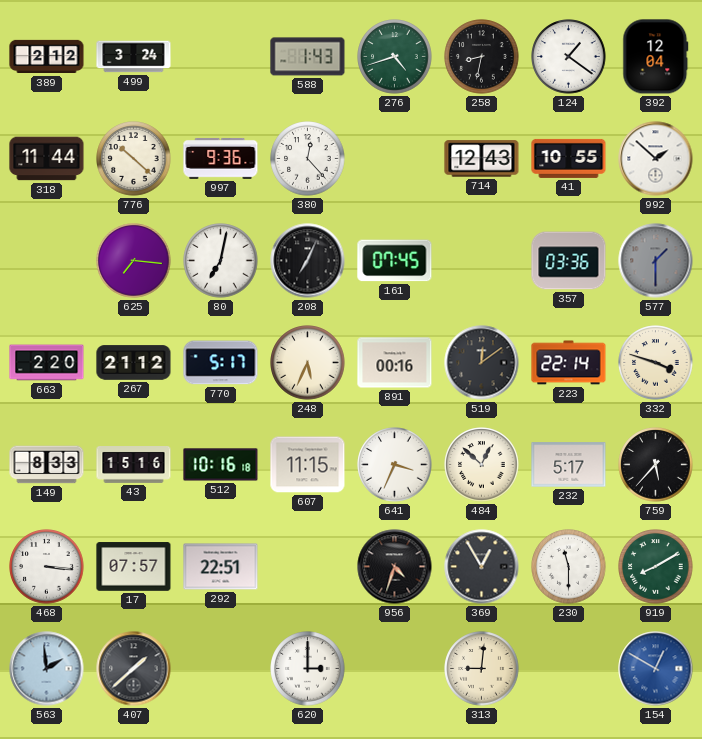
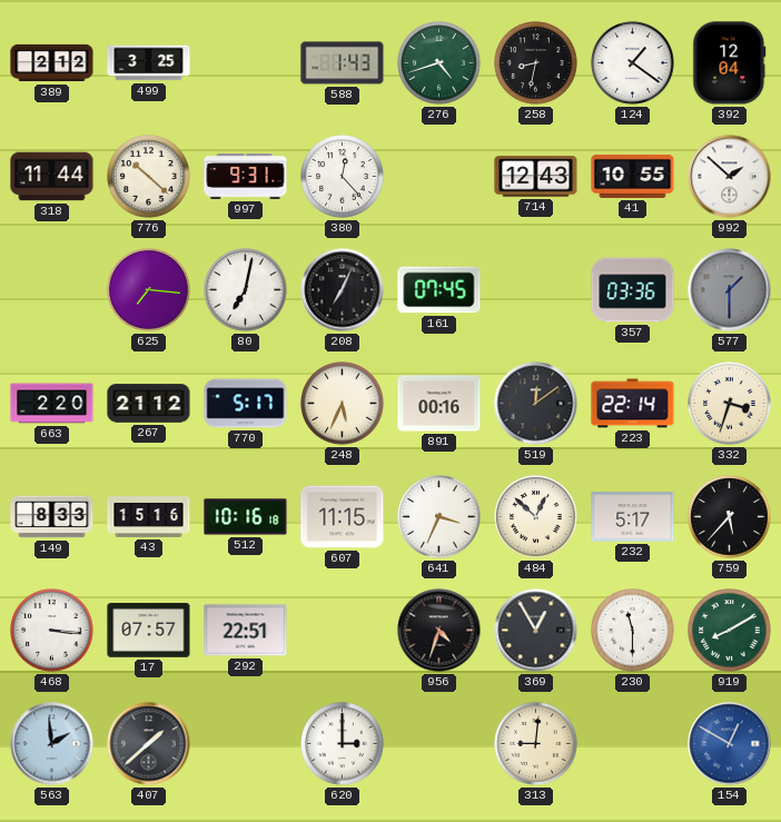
499: 3:24 -> 3:25 (149, 63)
997: 9:36 -> 9:31 (246, 176)
332: 3:48 -> 3:33 (730, 404)
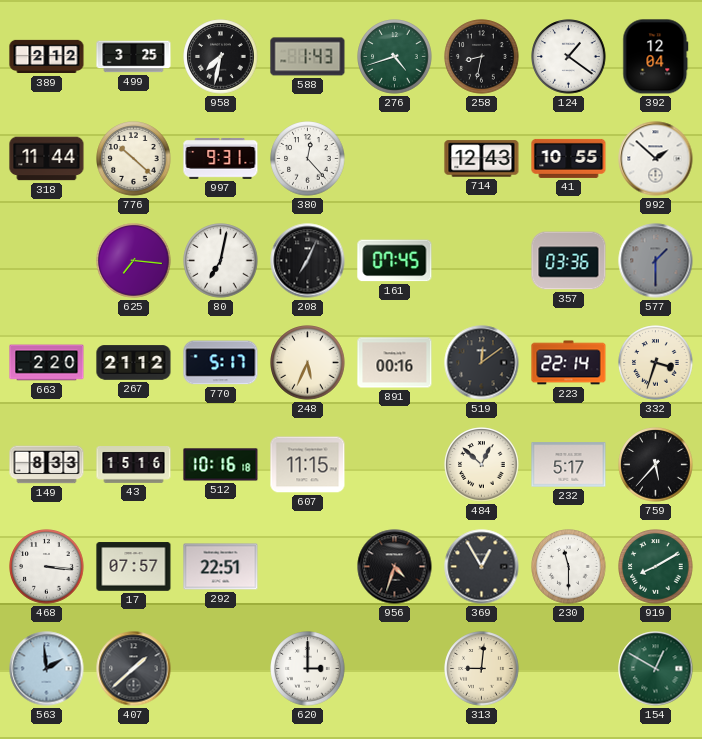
958: none -> 7:32 (221, 57)
641: 3:34 -> none (439, 517)
154 dial: blue -> green (656, 669)
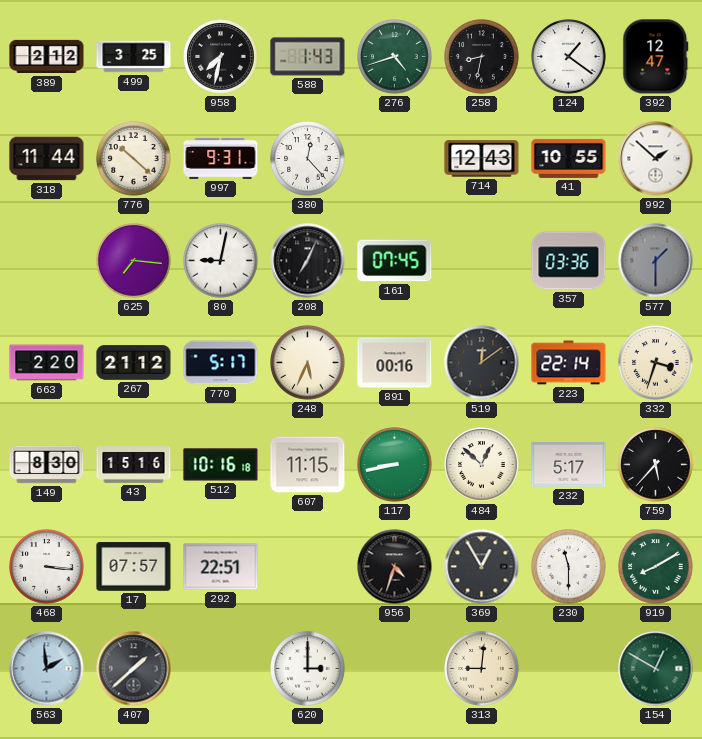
392: 12:04 -> 12:47 (656, 57)
80: 7:02 -> 9:02 (221, 261)
149: 8:33 -> 8:30 (47, 465)
117: none -> 8:43 (395, 465)
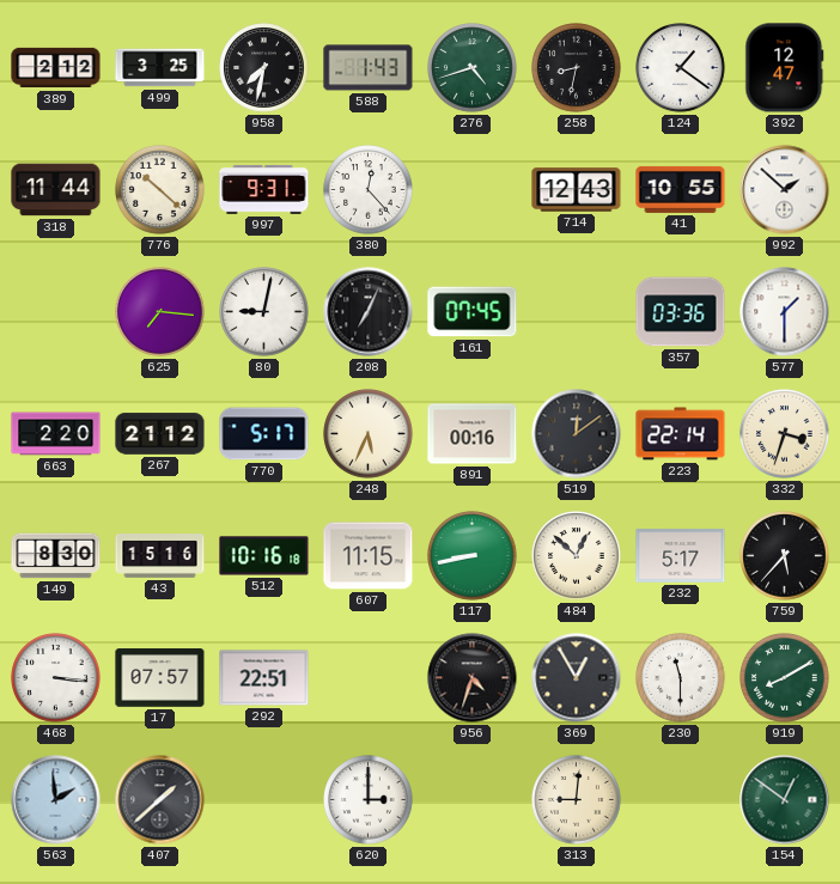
577 dial: grey -> white (785, 312)
154: 12:50 -> 12:51 (785, 800)
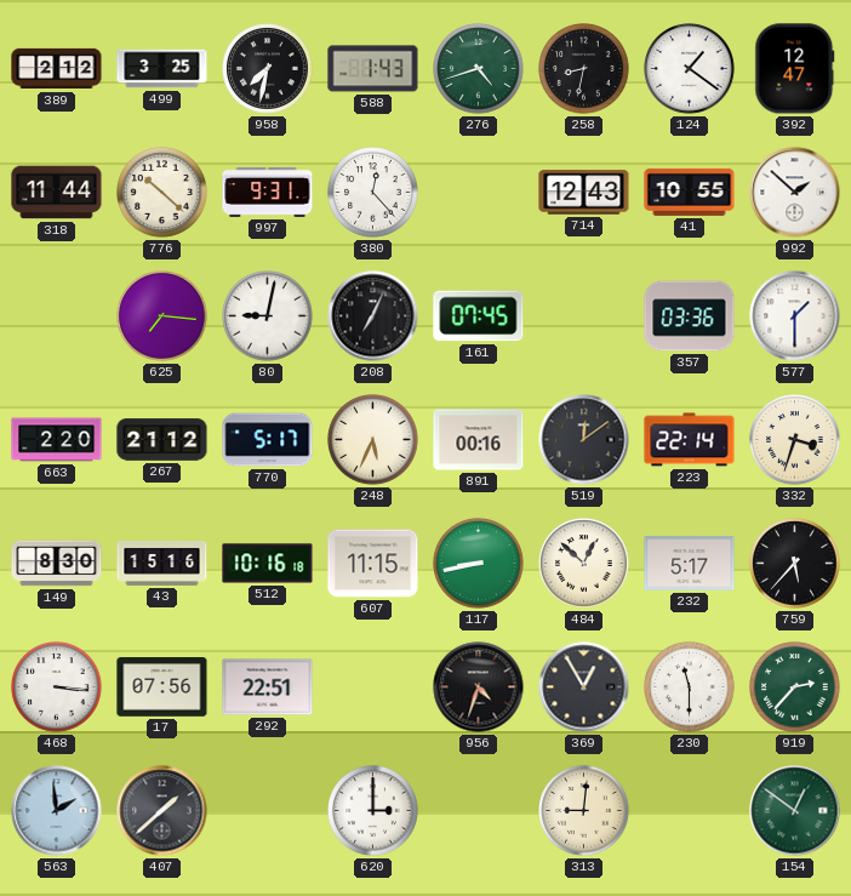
17: 07:57 -> 07:56 (162, 687)
919: 8:10 -> 2:37 (795, 687)
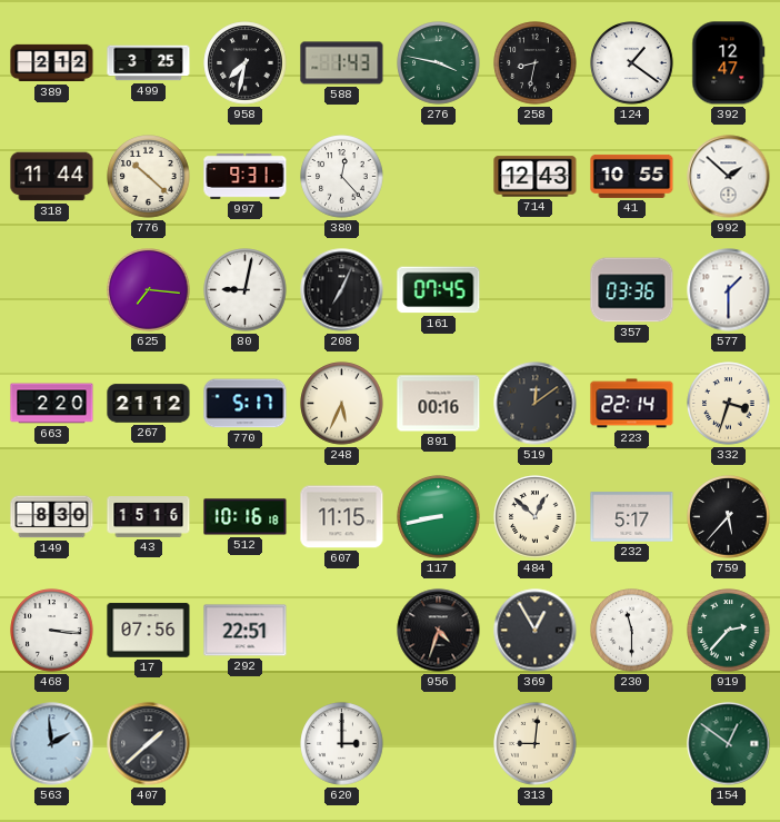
276: 4:42 -> 3:47 (439, 63)
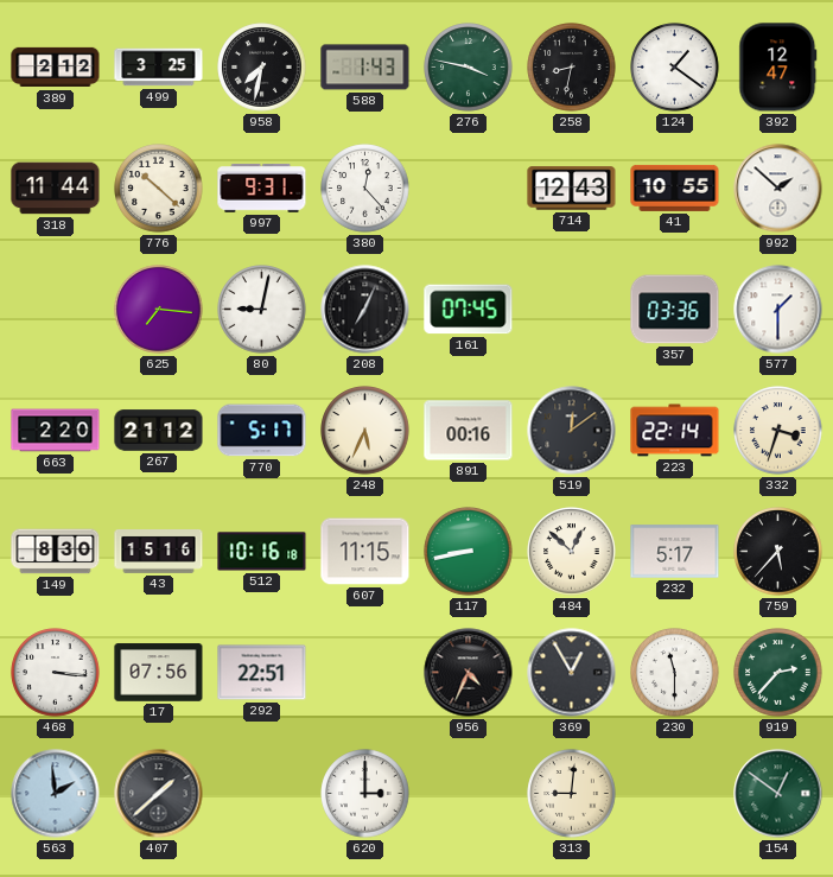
956: 4:33 -> 4:34 (469, 673)
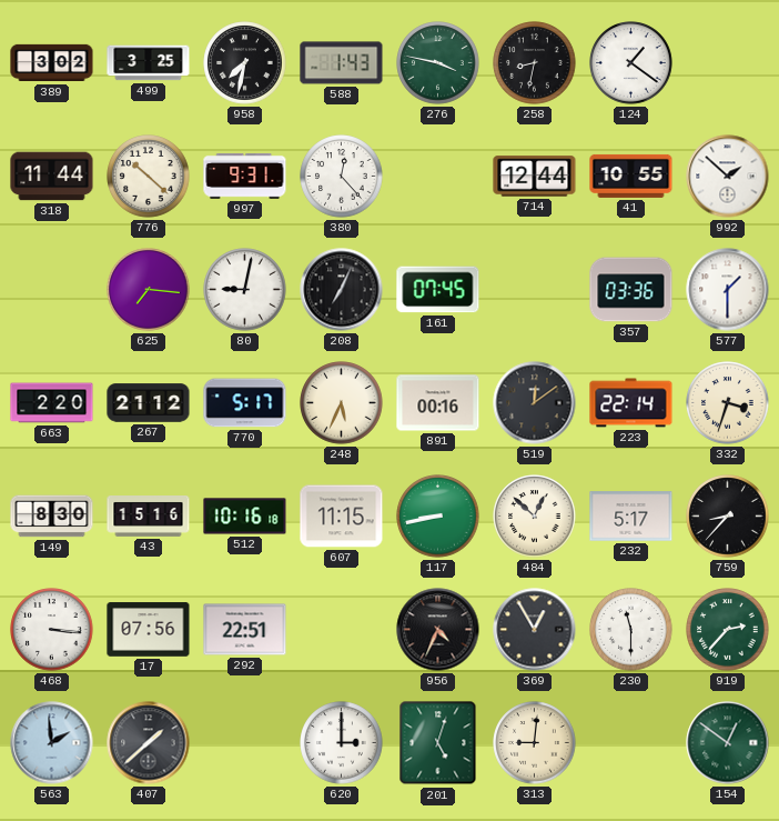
389: 2:12 -> 3:02 (52, 63)
392: 12:47 -> none (778, 68)
714: 12:43 -> 12:44 (535, 177)
759: 5:37 -> 8:37 (728, 517)
201: none -> 5:03 (438, 743)
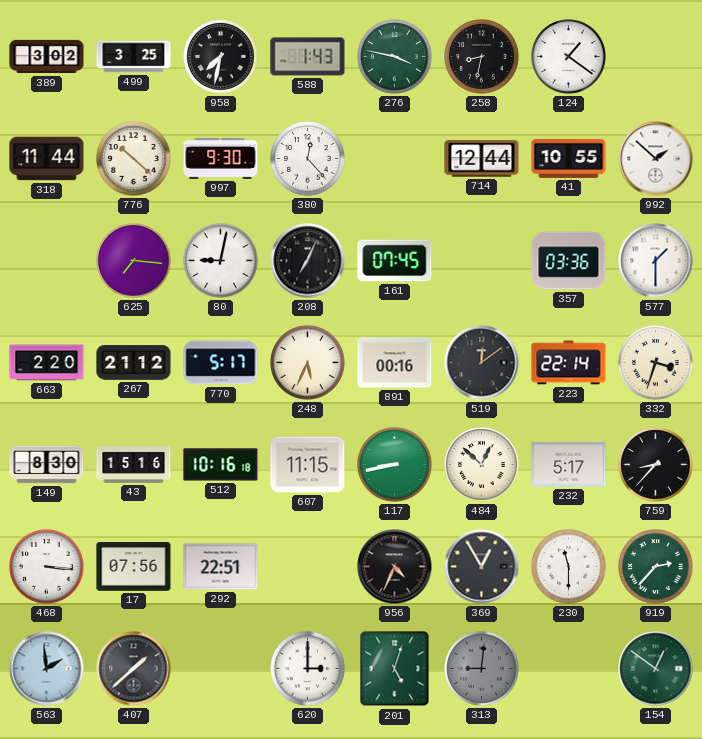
997: 9:31 -> 9:30 (221, 158)
313 dial: cream -> grey (482, 669)
